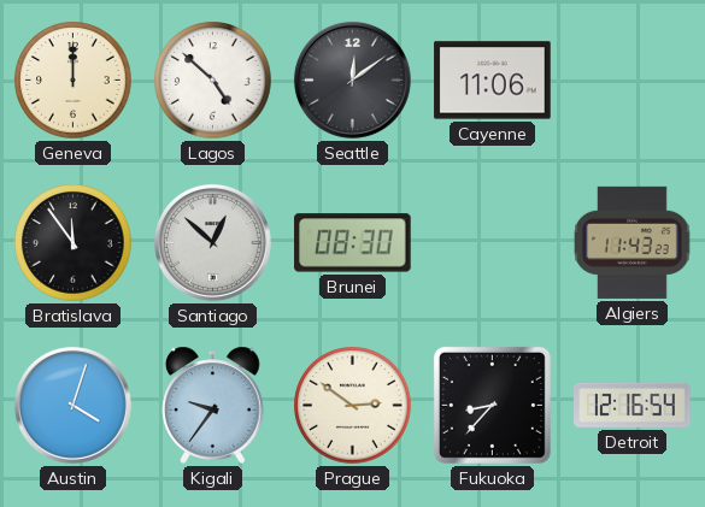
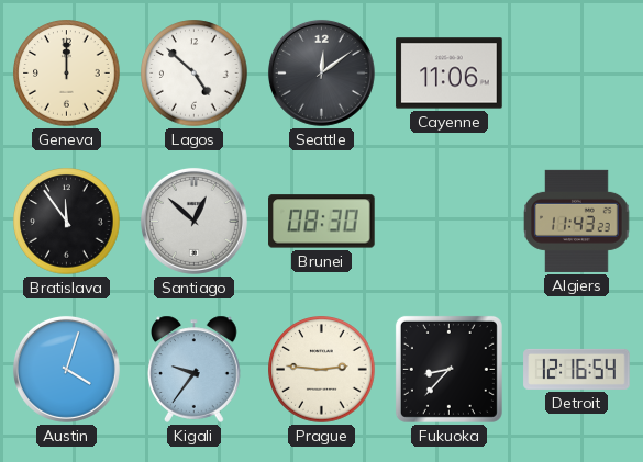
Prague: 2:51 -> 2:46 (322, 370)
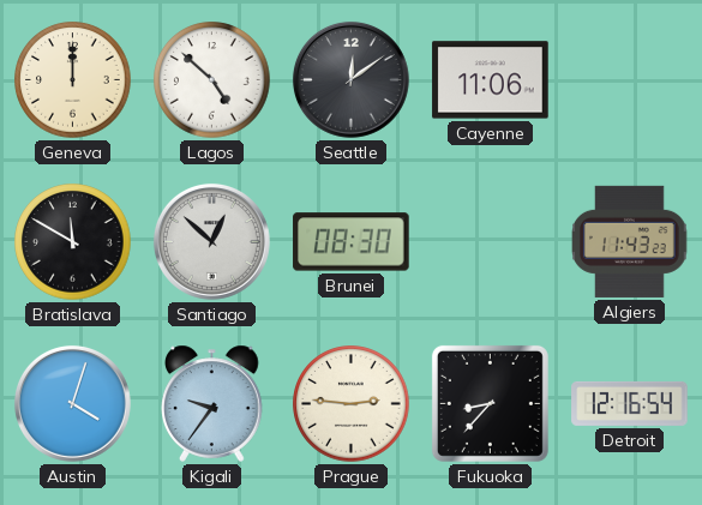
Bratislava: 11:54 -> 11:50 (73, 242)
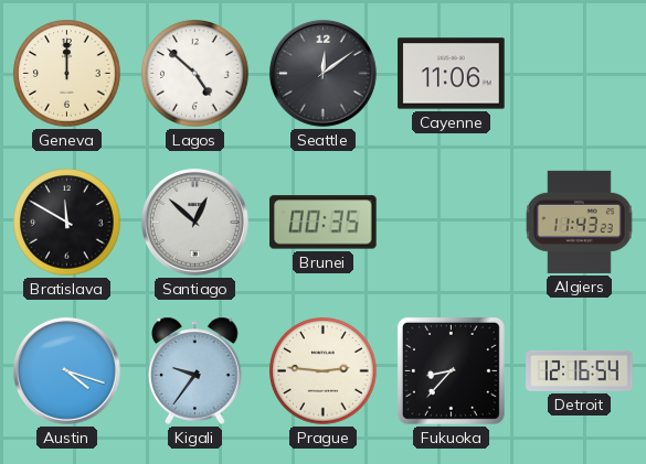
Brunei: 08:30 -> 00:35 (324, 223)
Austin: 4:03 -> 4:18 (66, 370)
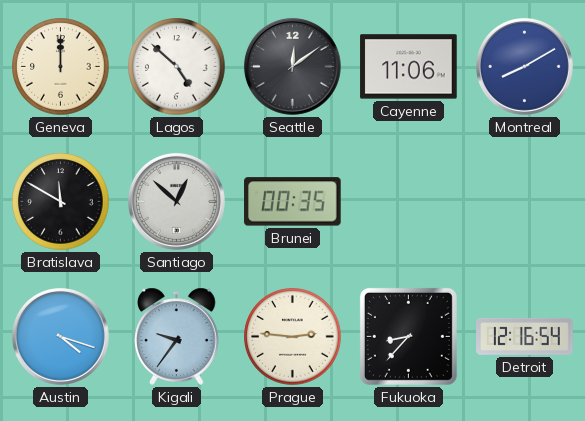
Montreal: none -> 8:10 (524, 66)
Algiers: 11:43 -> none (580, 222)
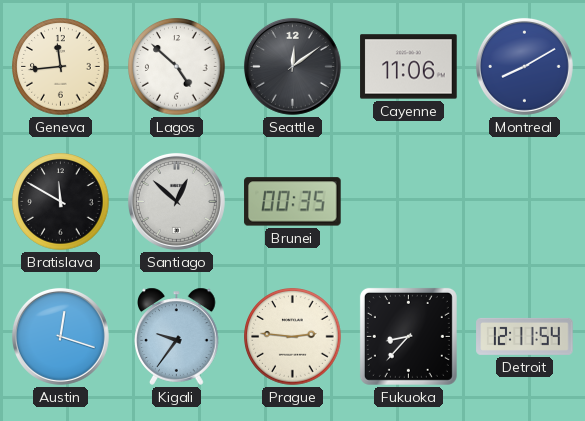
Geneva: 12:00 -> 11:44 (61, 67)
Austin: 4:18 -> 12:18 (60, 336)
Detroit: 12:16 -> 12:11 (525, 336)
